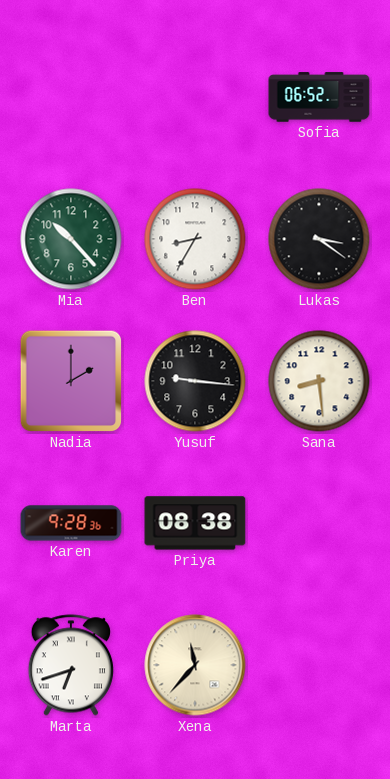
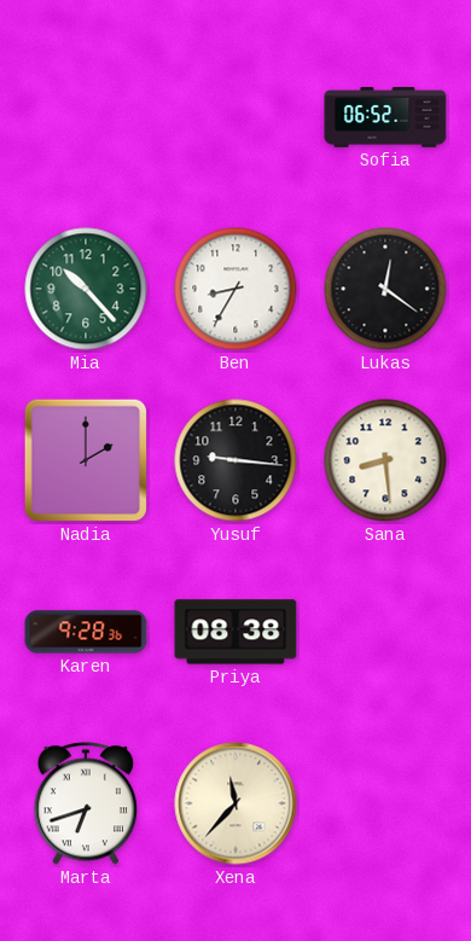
Lukas: 3:21 -> 12:21 (385, 289)
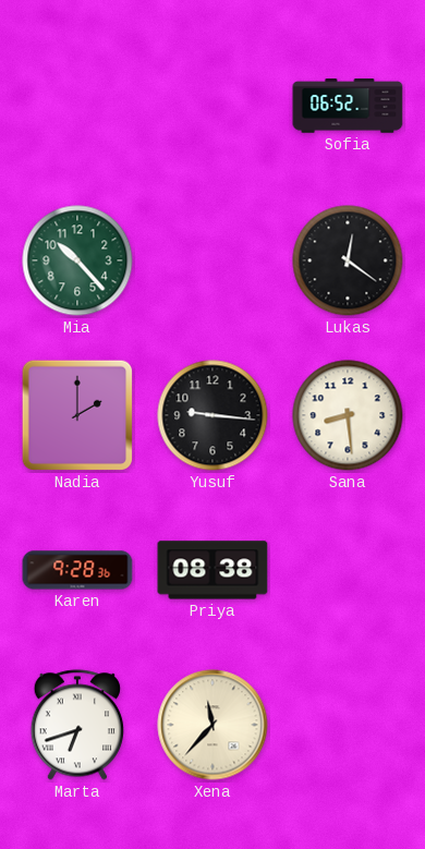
Ben: 8:35 -> none (235, 289)
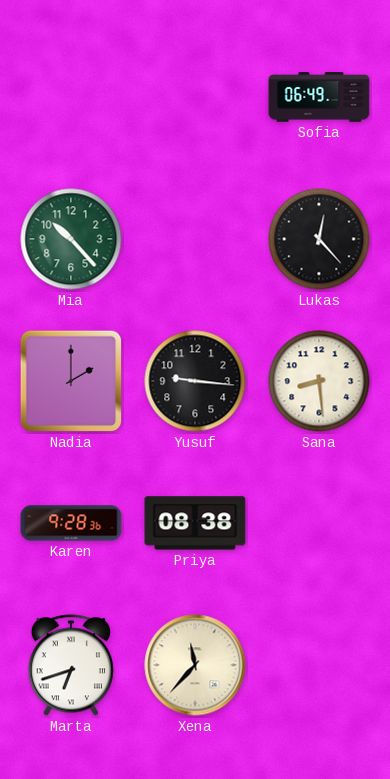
Sofia: 06:52 -> 06:49 (319, 97)
Lukas: 12:21 -> 12:23 (319, 239)
